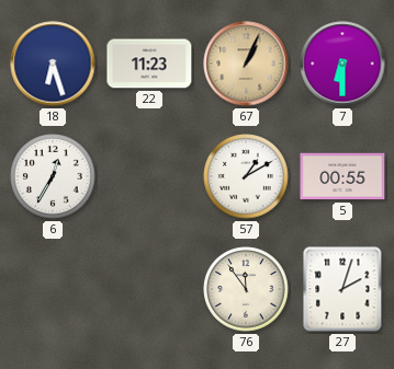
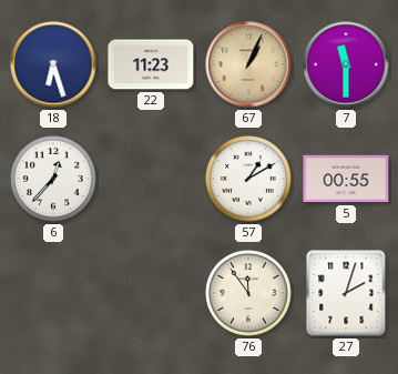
7: 6:30 -> 11:30 (346, 64)
6: 12:35 -> 12:37 (53, 179)
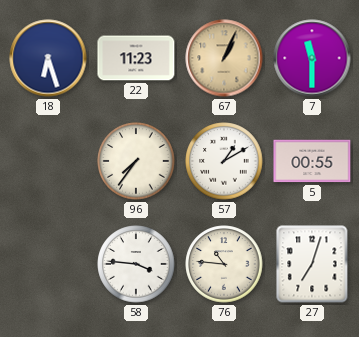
6: 12:37 -> none (53, 179)
96: none -> 7:36 (136, 161)
58: none -> 3:46 (136, 264)
76: 11:54 -> 10:46 (224, 264)
27: 2:03 -> 7:03 (312, 264)
